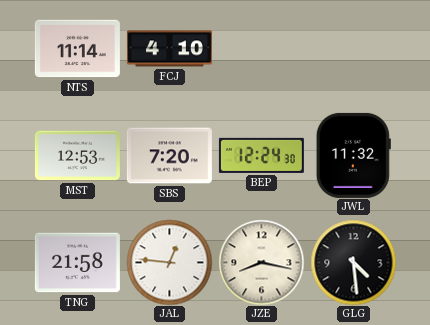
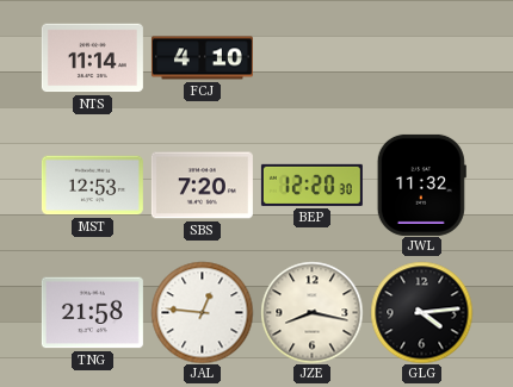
BEP: 12:24 -> 12:20 (311, 185)
GLG: 4:29 -> 4:14 (421, 312)
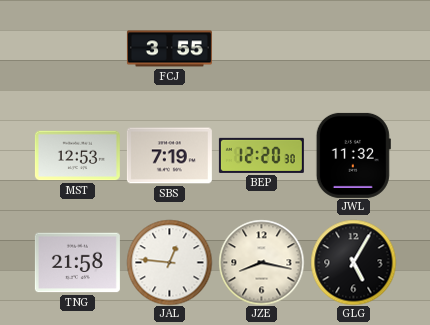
NTS: 11:14 -> none (92, 58)
FCJ: 4:10 -> 3:55 (169, 49)
SBS: 7:20 -> 7:19 (169, 156)
GLG: 4:14 -> 5:05 (353, 262)
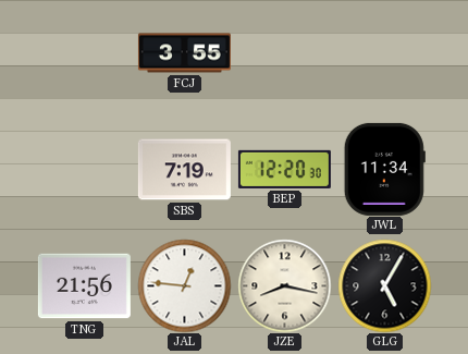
MST: 12:53 -> none (77, 156)
JWL: 11:32 -> 11:34 (384, 169)
TNG: 21:58 -> 21:56 (84, 286)
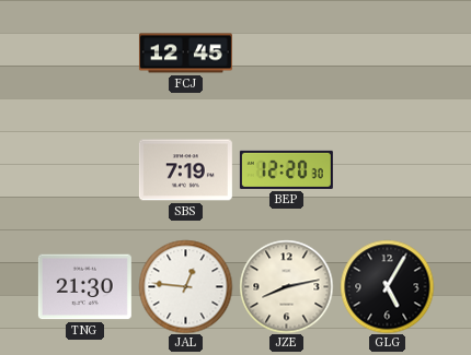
FCJ: 3:55 -> 12:45 (185, 54)
JWL: 11:34 -> none (384, 169)
TNG: 21:56 -> 21:30 (84, 287)
JZE: 8:17 -> 8:13 (286, 286)
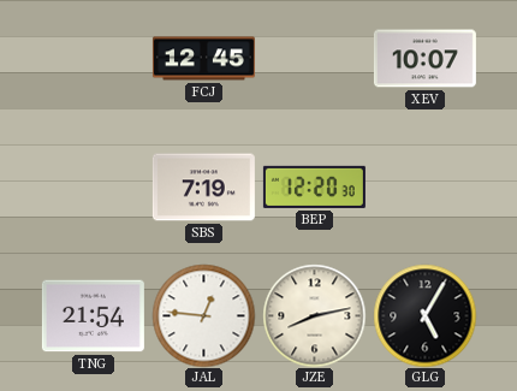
XEV: none -> 10:07 (424, 59)
TNG: 21:30 -> 21:54 (93, 316)
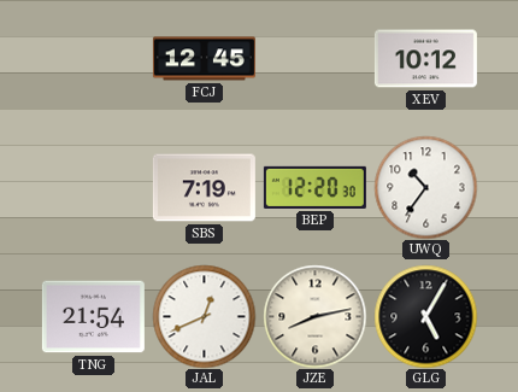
XEV: 10:07 -> 10:12 (425, 59)
UWQ: none -> 10:36 (425, 187)
JAL: 12:46 -> 12:41 (204, 316)
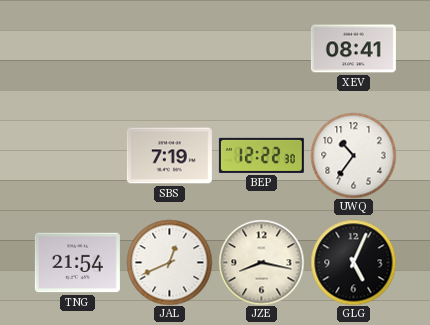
FCJ: 12:45 -> none (204, 59)
XEV: 10:12 -> 08:41 (353, 49)
BEP: 12:20 -> 12:22 (261, 155)
JZE: 8:13 -> 8:17 (261, 262)
GLG: 5:05 -> 5:04 (353, 262)
